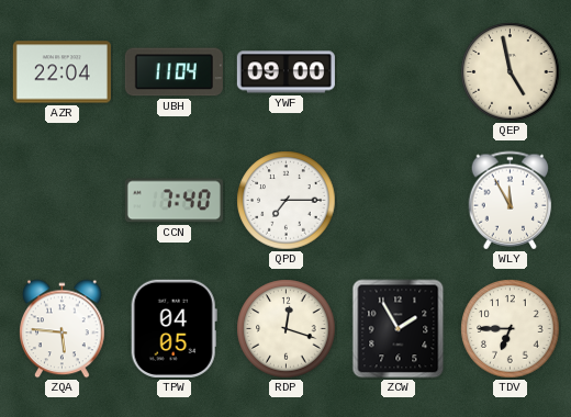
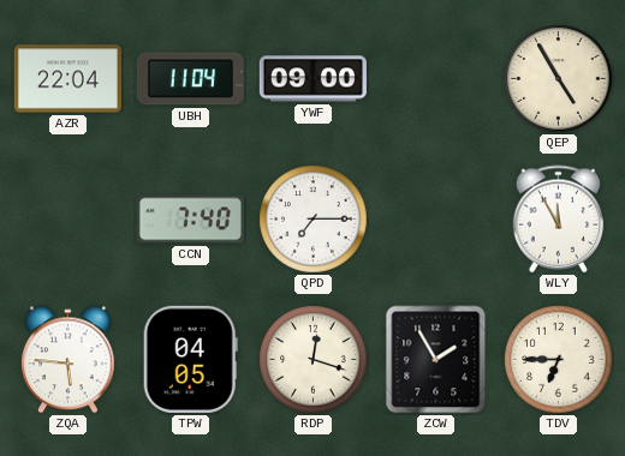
QEP: 4:58 -> 4:55 (559, 79)
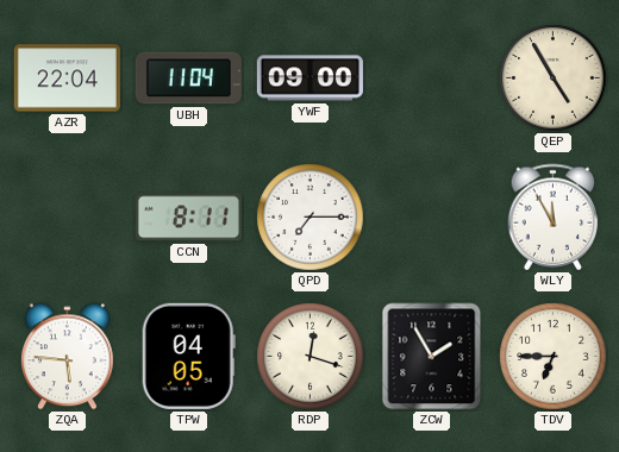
CCN: 7:40 -> 8:11 (188, 218)
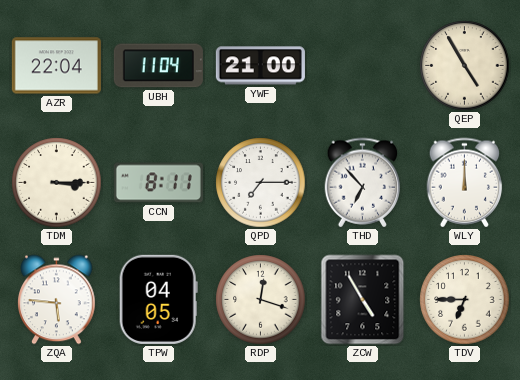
YWF: 09:00 -> 21:00 (260, 66)
TDM: none -> 3:15 (57, 183)
THD: none -> 6:53 (363, 183)
WLY: 11:55 -> 12:00 (465, 183)
ZCW: 1:55 -> 4:55 (363, 300)
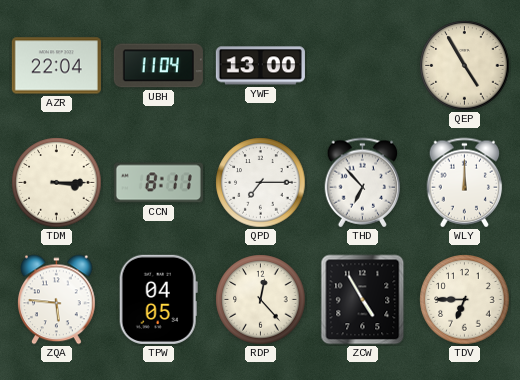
YWF: 21:00 -> 13:00 (260, 66)
RDP: 12:18 -> 12:23 (261, 300)
